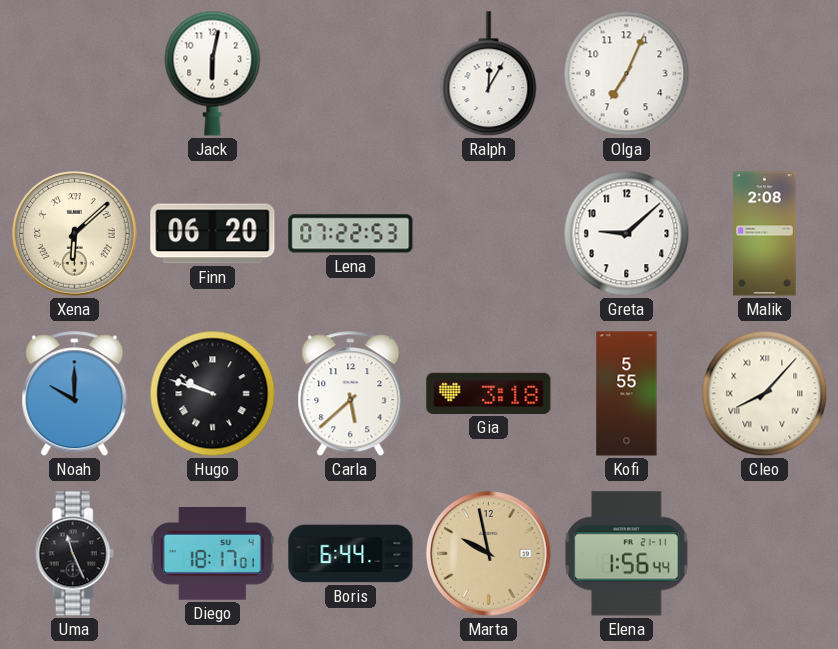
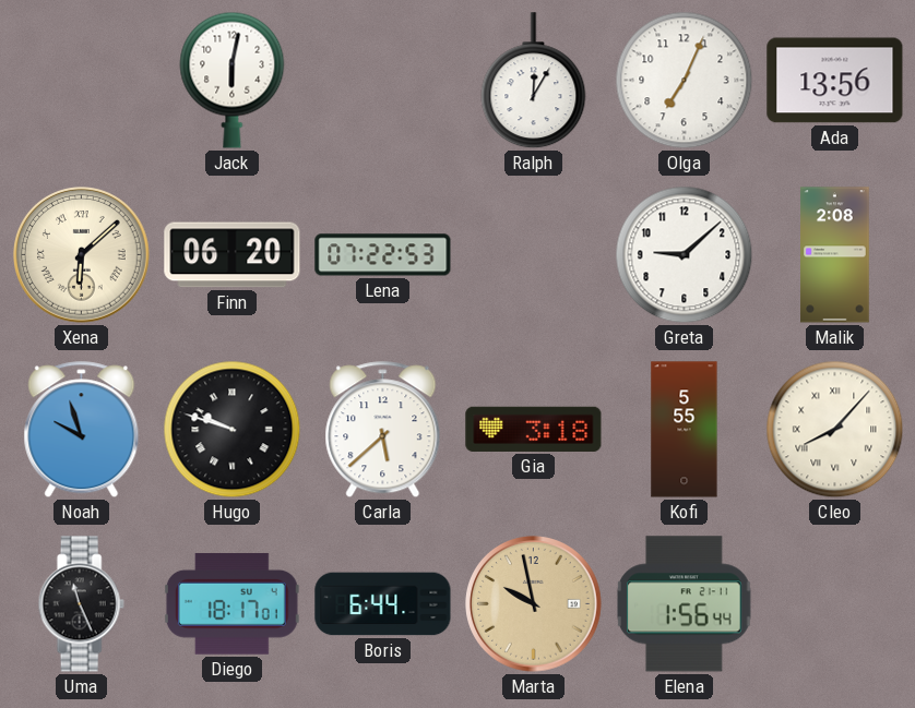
Ada: none -> 13:56 (835, 81)
Noah: 10:00 -> 9:57 (82, 430)
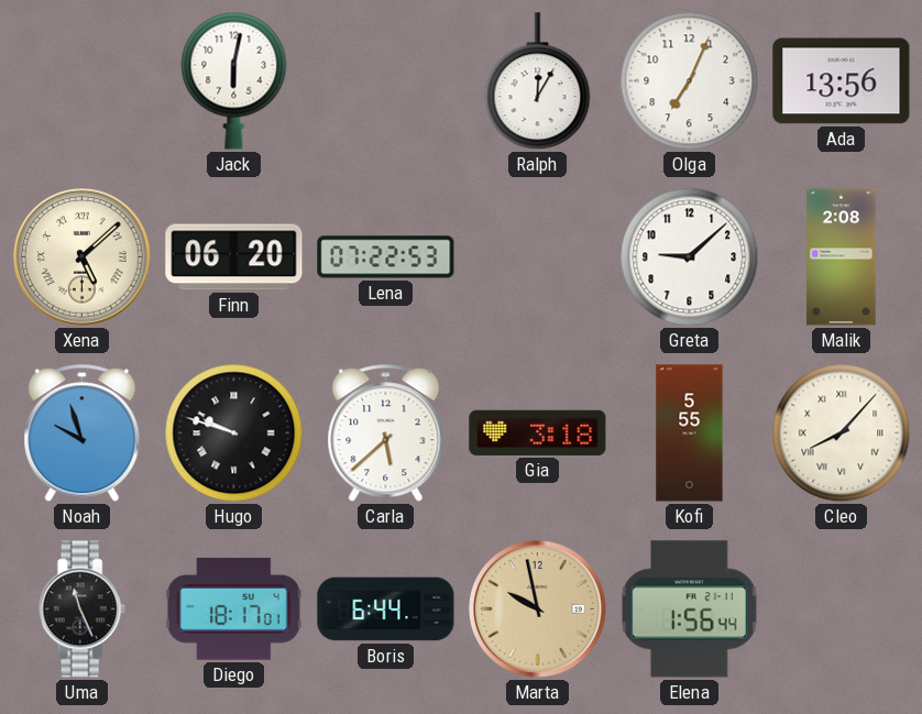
Xena: 6:08 -> 5:08 (83, 257)
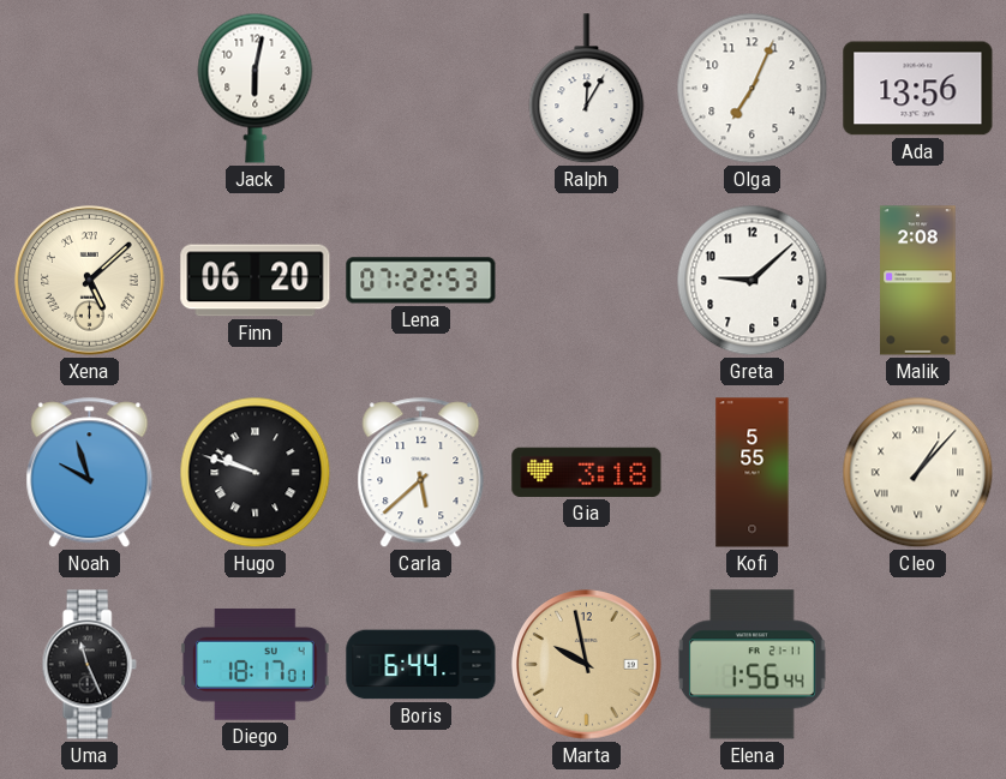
Cleo: 8:07 -> 1:07 (918, 473)
